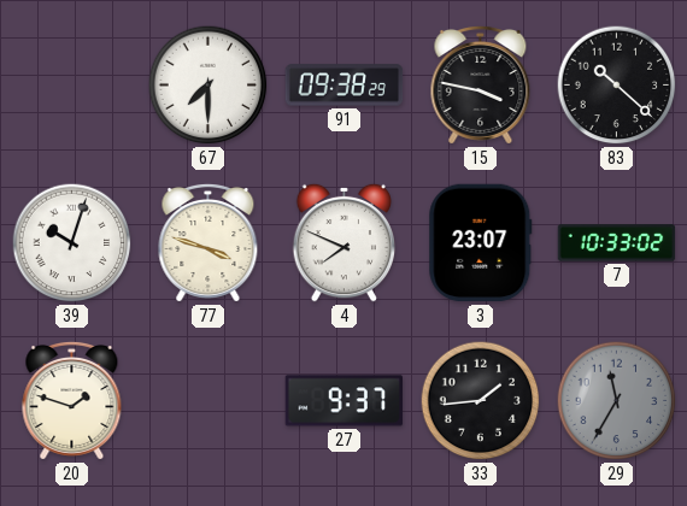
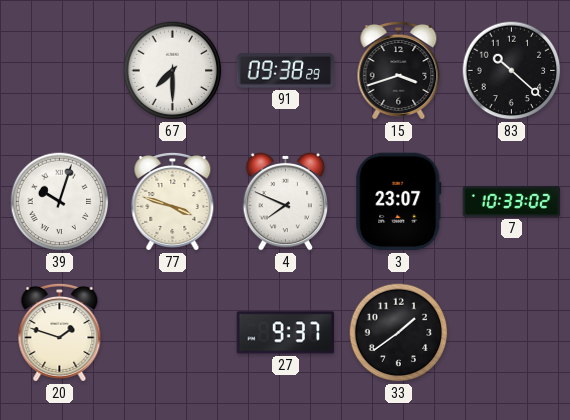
15: 3:47 -> 3:42 (399, 70)
33: 1:44 -> 1:39 (399, 333)
29: 11:35 -> none (617, 401)
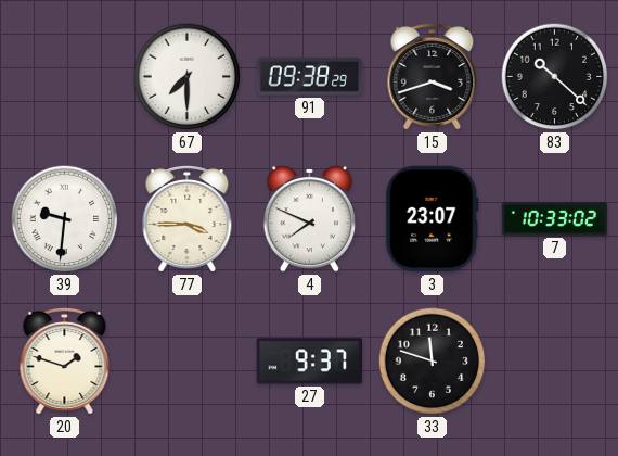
39: 10:03 -> 9:31 (65, 219)
77: 3:48 -> 3:45 (188, 218)
33: 1:39 -> 11:48 (433, 362)
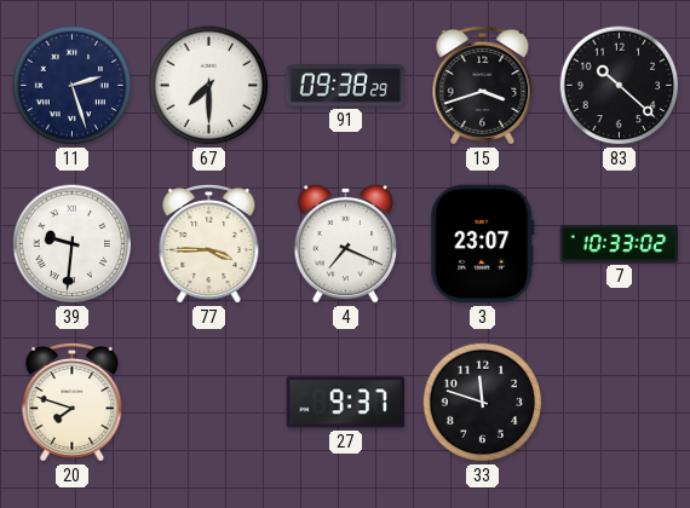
11: none -> 2:27 (73, 86)
4: 7:49 -> 7:19 (346, 243)
20: 1:48 -> 7:48 (73, 402)
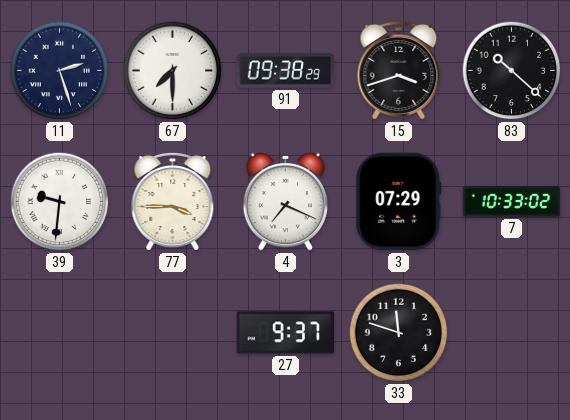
3: 23:07 -> 07:29 (399, 202)
20: 7:48 -> none (73, 402)
